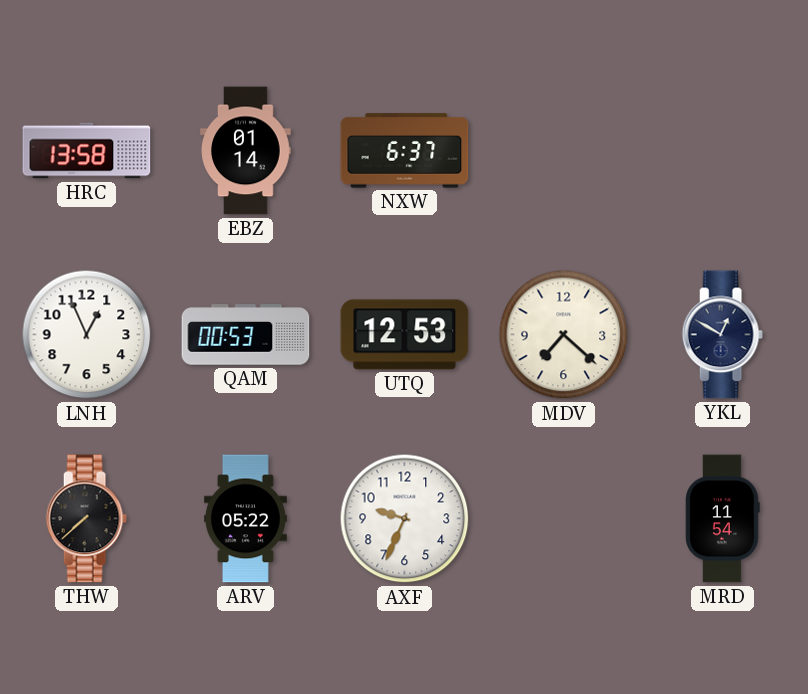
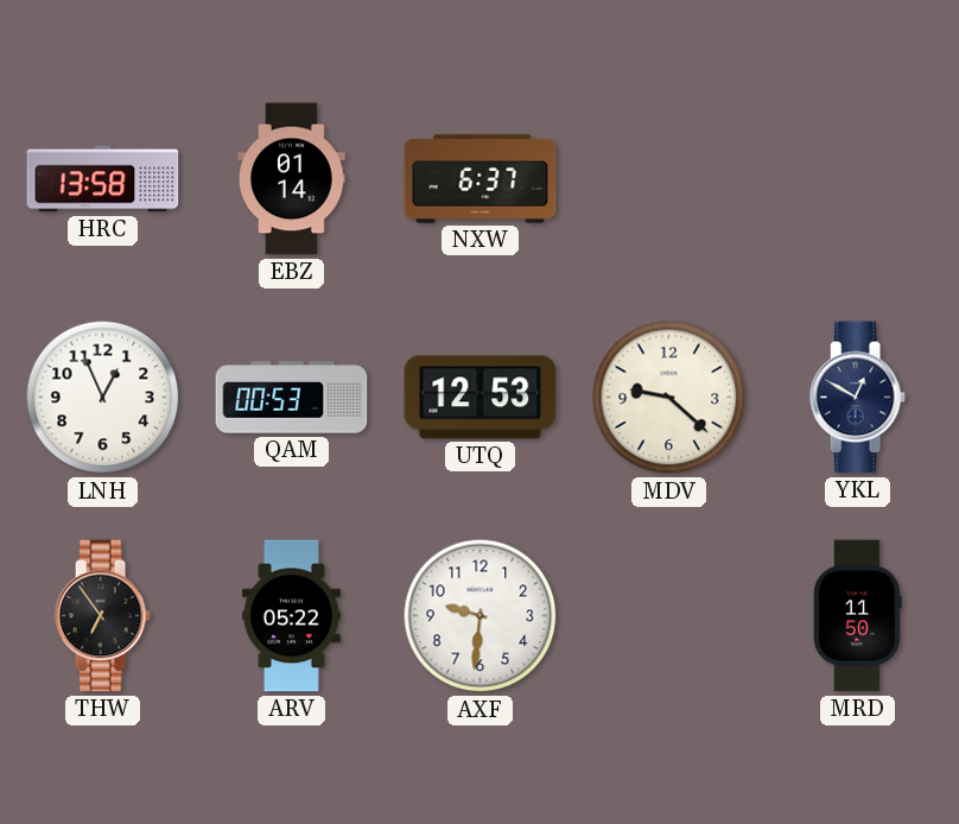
MDV: 7:22 -> 9:22 (669, 398)
THW: 7:38 -> 6:54 (102, 616)
AXF: 9:34 -> 9:31 (481, 616)
MRD: 11:54 -> 11:50 (858, 616)
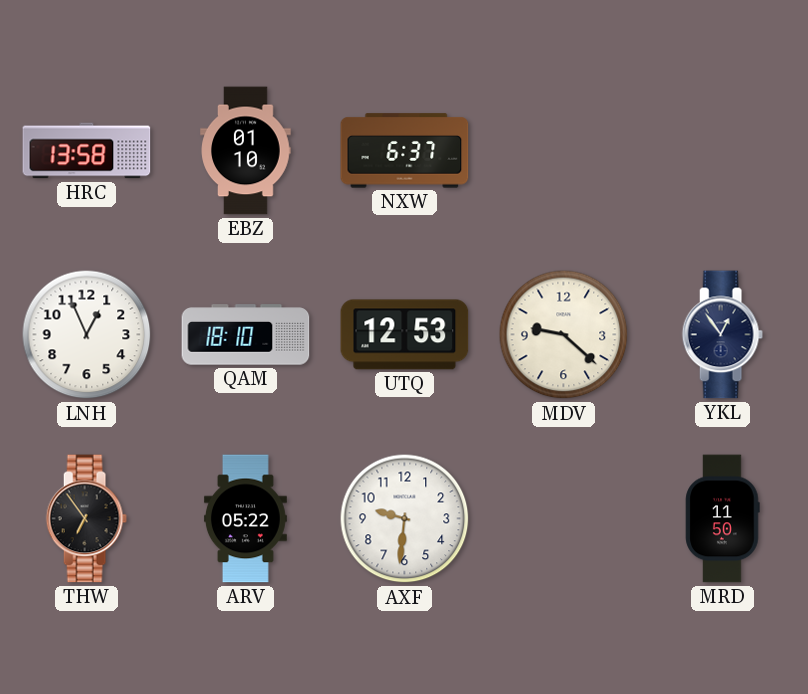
EBZ: 01:14 -> 01:10 (246, 151)
QAM: 00:53 -> 18:10 (246, 335)
YKL: 12:50 -> 12:54 (722, 335)
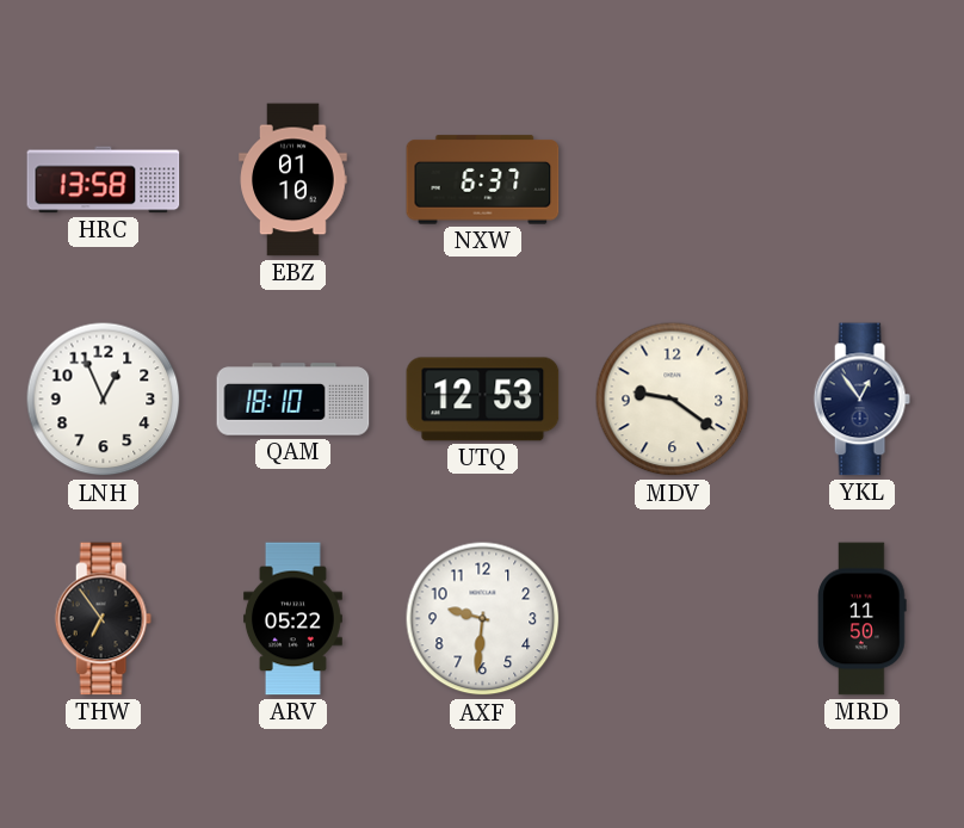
MDV: 9:22 -> 9:21 (673, 400)
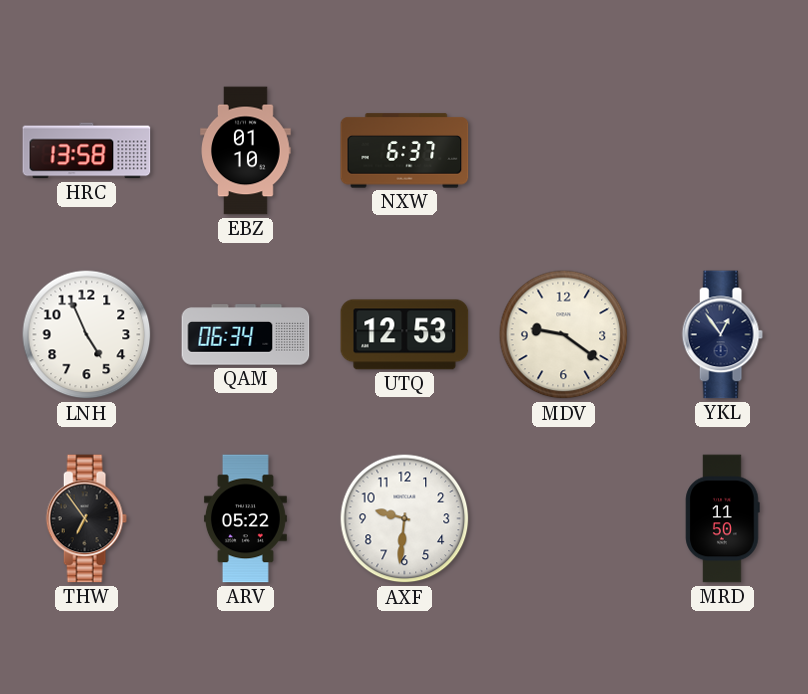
LNH: 12:56 -> 4:56 (87, 335)
QAM: 18:10 -> 06:34 (246, 335)
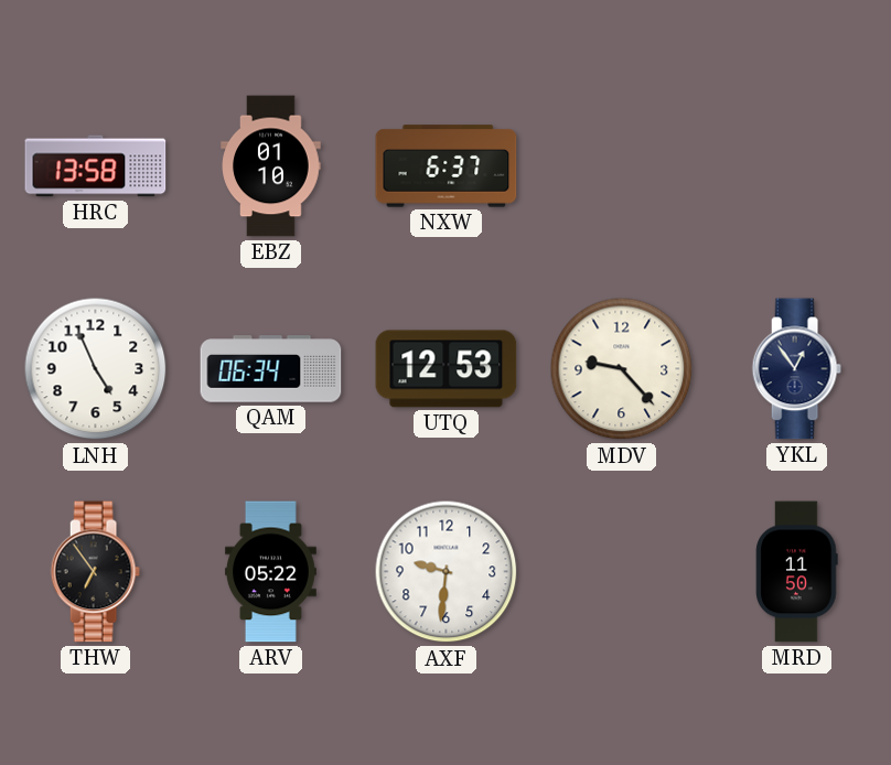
MDV: 9:21 -> 9:23 (622, 369)
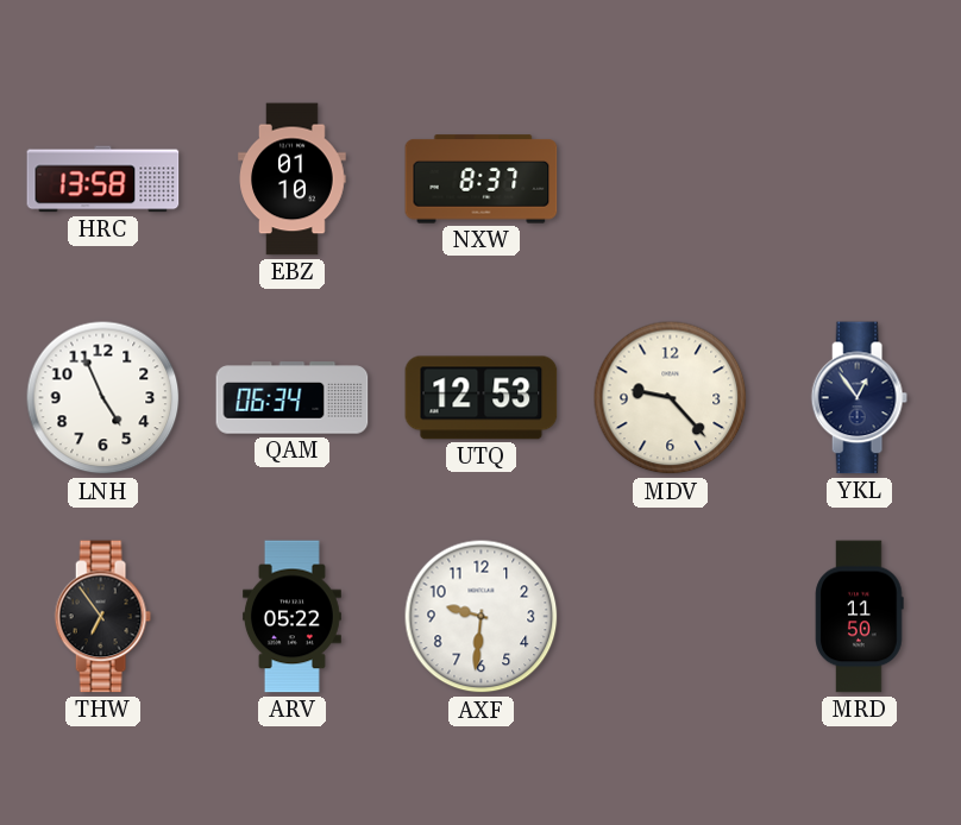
NXW: 6:37 -> 8:37 (482, 180)
